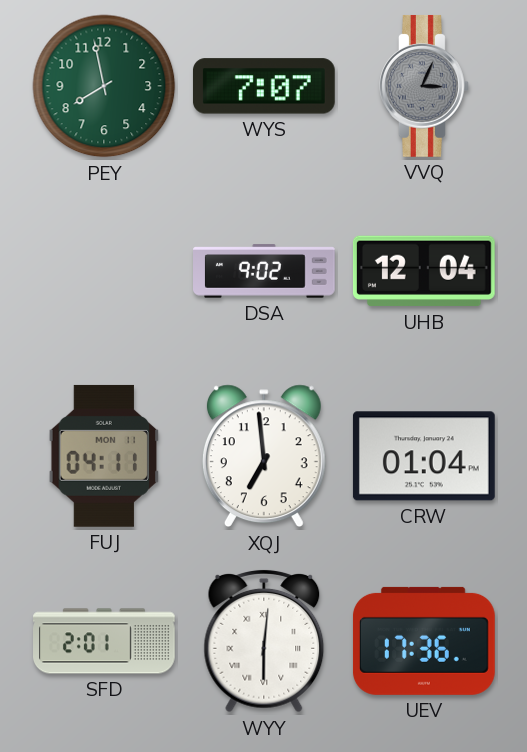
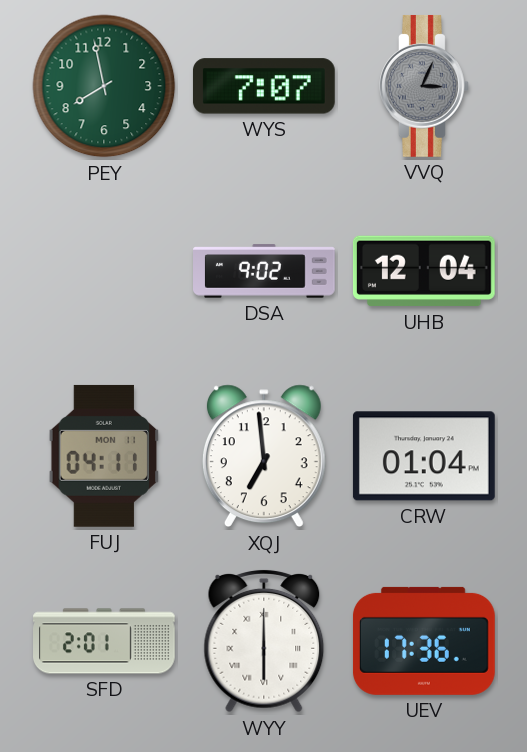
WYY: 6:01 -> 6:00 (264, 641)
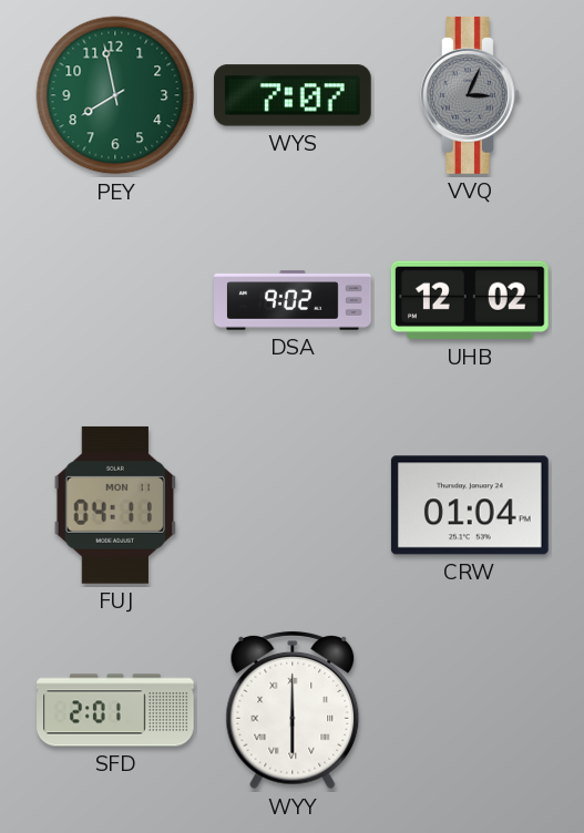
UHB: 12:04 -> 12:02 (470, 300)
XQJ: 6:59 -> none (264, 456)
UEV: 17:36 -> none (424, 641)
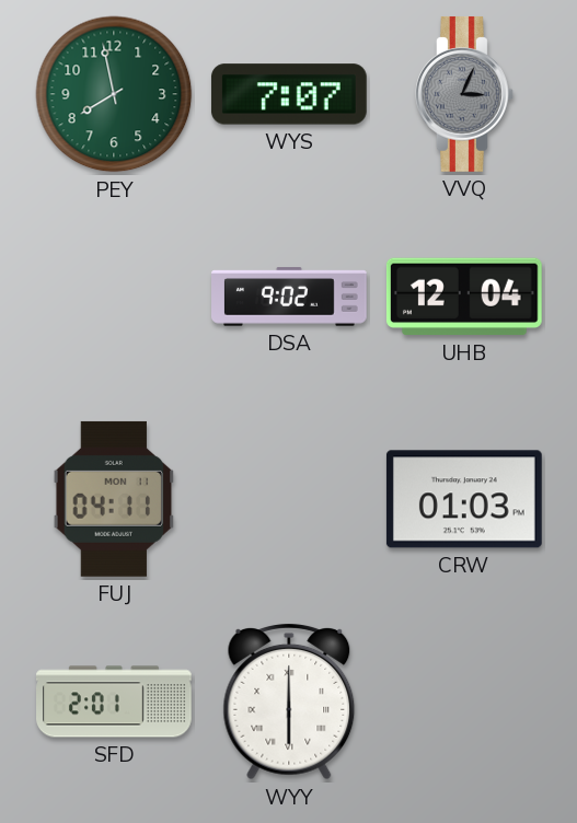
UHB: 12:02 -> 12:04 (464, 297)
CRW: 01:04 -> 01:03 (464, 499)
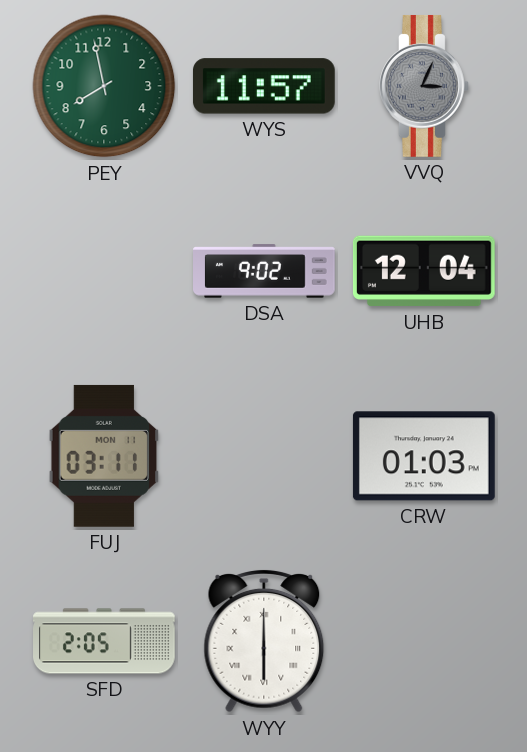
WYS: 7:07 -> 11:57 (264, 86)
FUJ: 04:11 -> 03:11 (104, 456)
SFD: 2:01 -> 2:05 (105, 641)
